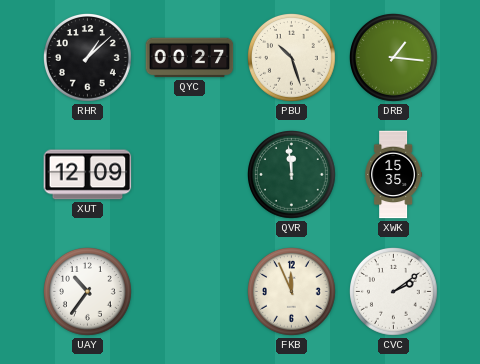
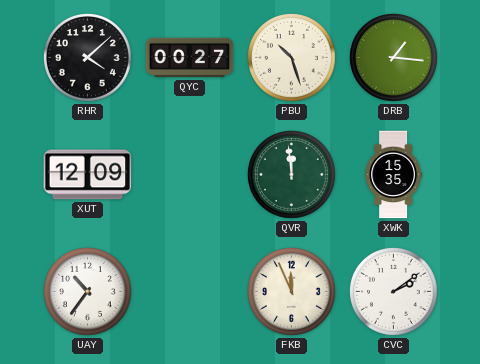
RHR: 1:08 -> 4:08 (88, 58)
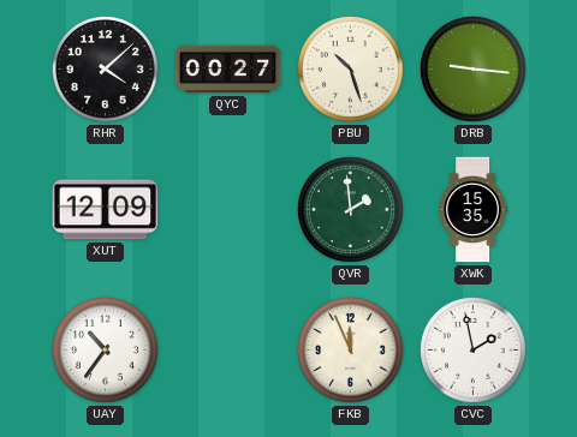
DRB: 1:16 -> 9:16 (474, 70)
QVR: 11:59 -> 1:59 (351, 210)
CVC: 2:09 -> 1:58 (474, 351)
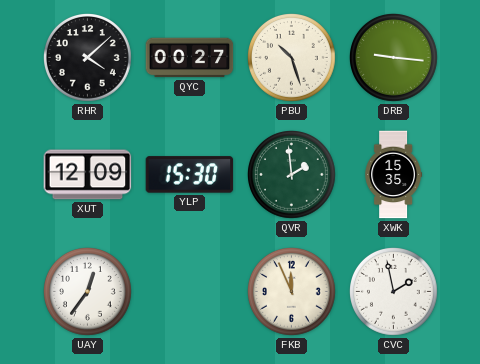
YLP: none -> 15:30 (190, 175)
UAY: 10:36 -> 12:36 (88, 292)
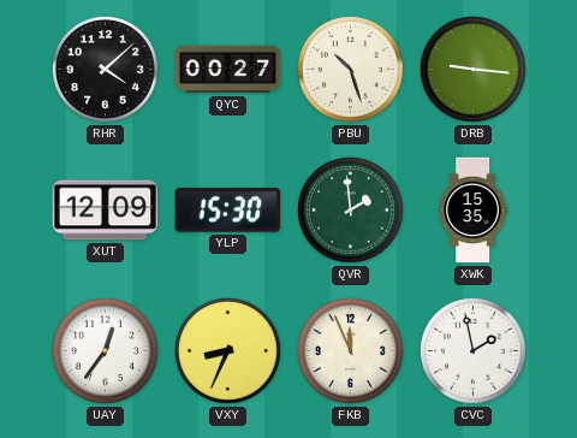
VXY: none -> 8:34 (228, 351)
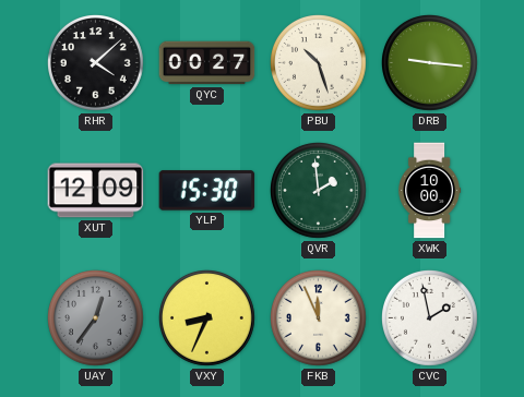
XWK: 15:35 -> 10:00 (430, 191)
UAY dial: white -> grey (96, 318)
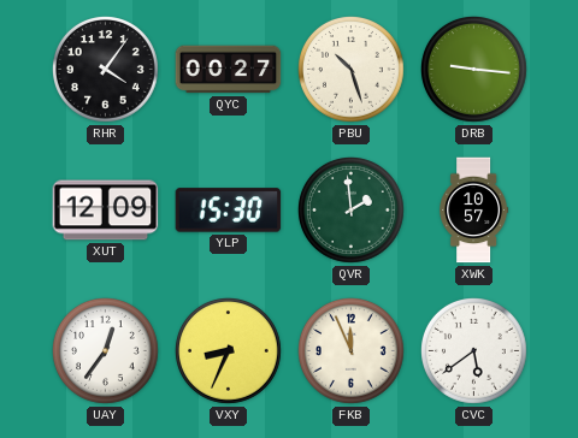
RHR: 4:08 -> 4:06 (106, 70)
XWK: 10:00 -> 10:57 (474, 211)
UAY dial: grey -> white (106, 351)
CVC: 1:58 -> 5:39 (474, 351)
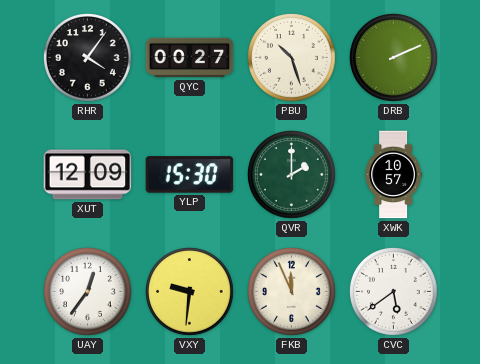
DRB: 9:16 -> 2:11 (394, 58)
QVR: 1:59 -> 2:00 (292, 175)
VXY: 8:34 -> 9:31 (190, 292)
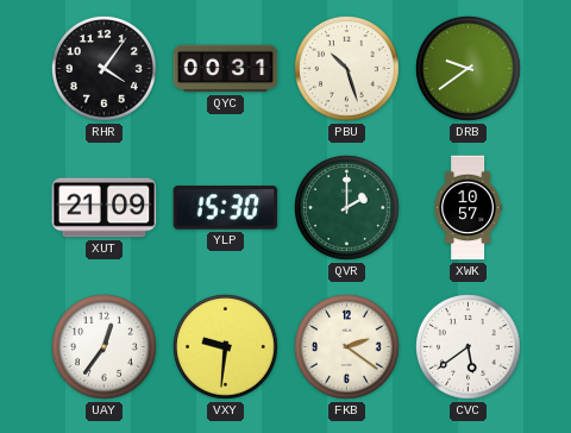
QYC: 00:27 -> 00:31 (226, 69)
DRB: 2:11 -> 9:39 (469, 69)
XUT: 12:09 -> 21:09 (105, 208)
FKB: 11:56 -> 2:21 (347, 347)
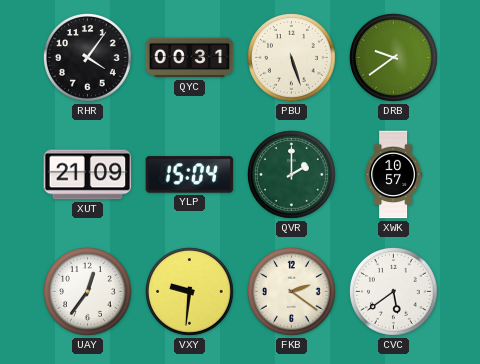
PBU: 10:27 -> 5:27 (292, 58)
YLP: 15:30 -> 15:04 (190, 175)
